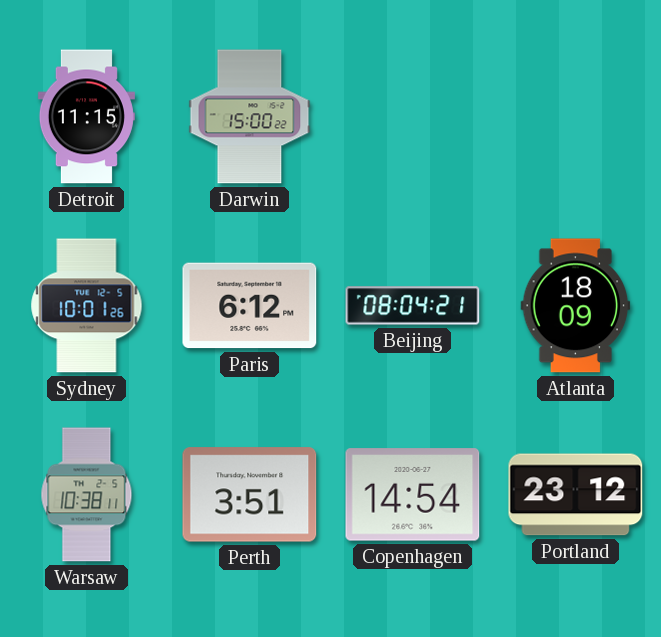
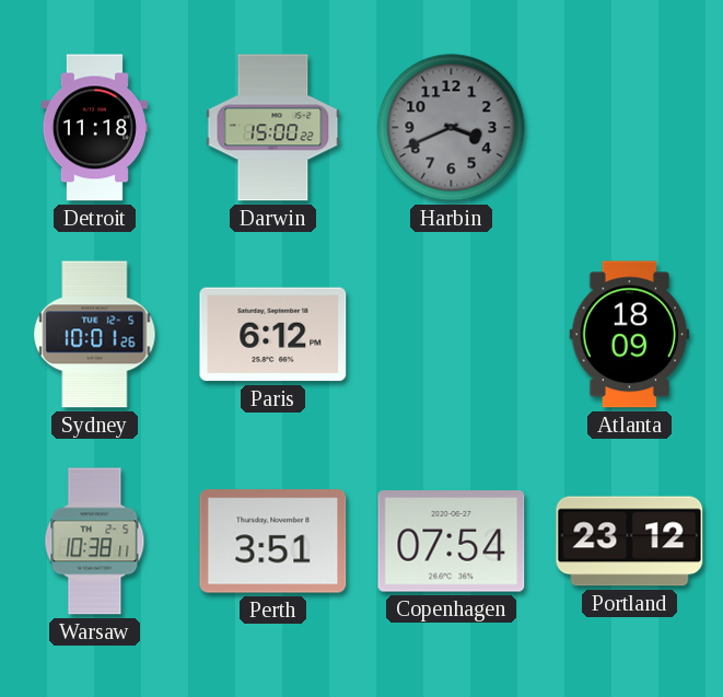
Detroit: 11:15 -> 11:18 (94, 128)
Harbin: none -> 3:41 (452, 128)
Beijing: 08:04 -> none (413, 306)
Copenhagen: 14:54 -> 07:54 (452, 542)
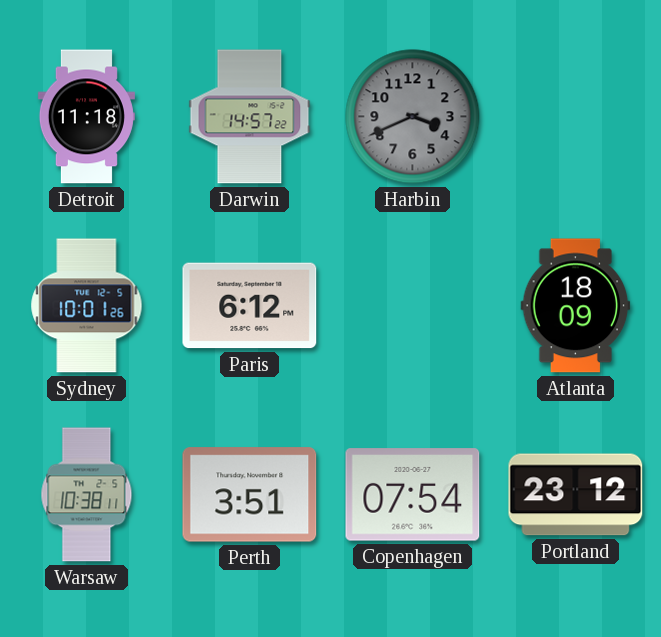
Darwin: 15:00 -> 14:57 (250, 117)
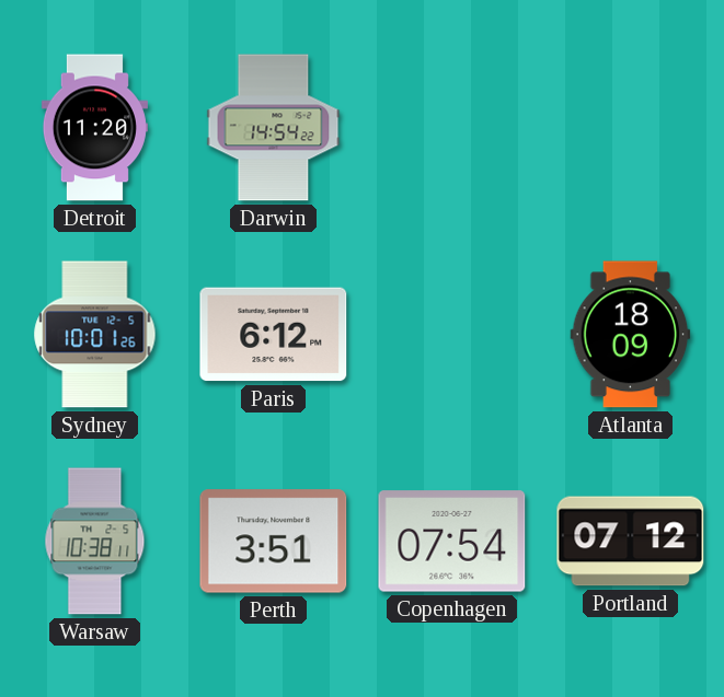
Detroit: 11:18 -> 11:20 (94, 128)
Darwin: 14:57 -> 14:54 (274, 128)
Harbin: 3:41 -> none (413, 117)
Portland: 23:12 -> 07:12 (631, 542)
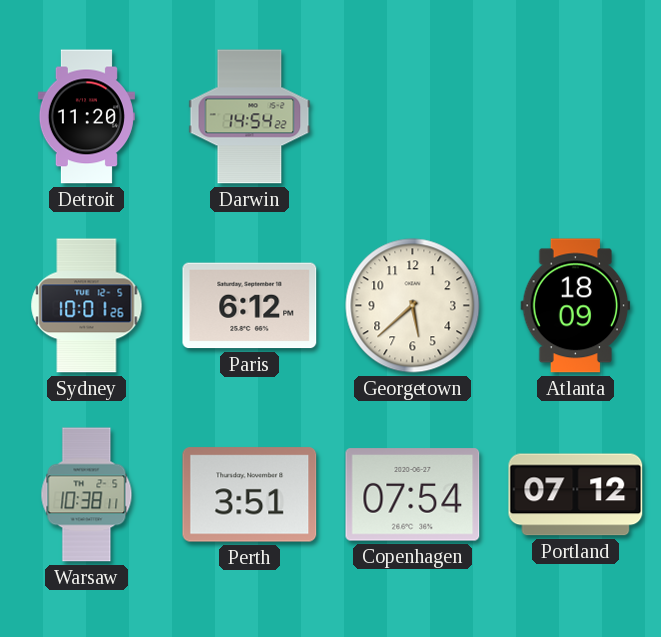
Georgetown: none -> 5:38 (413, 306)
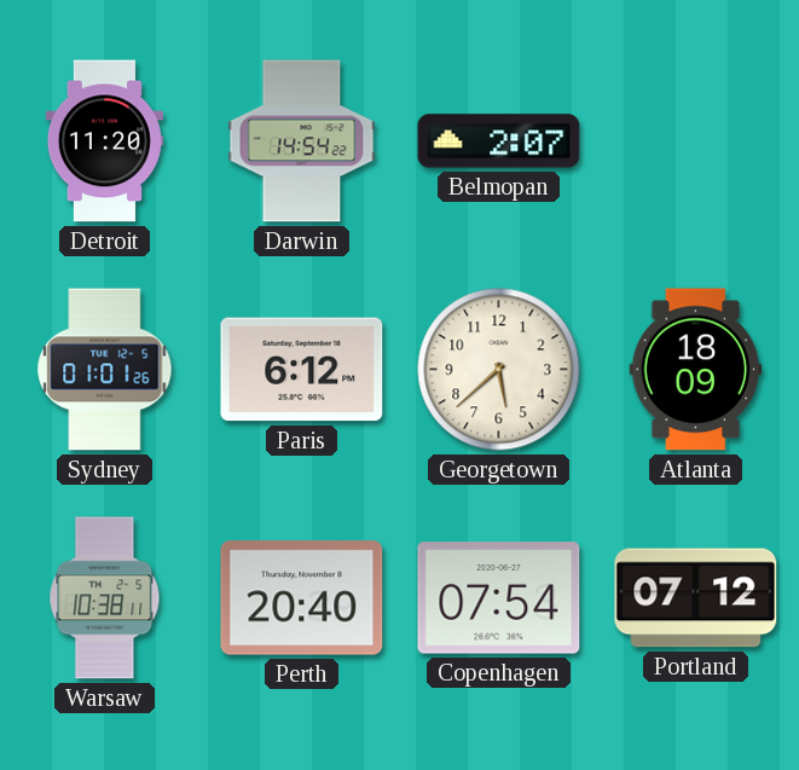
Belmopan: none -> 2:07 (499, 141)
Sydney: 10:01 -> 01:01 (105, 370)
Perth: 3:51 -> 20:40 (302, 598)
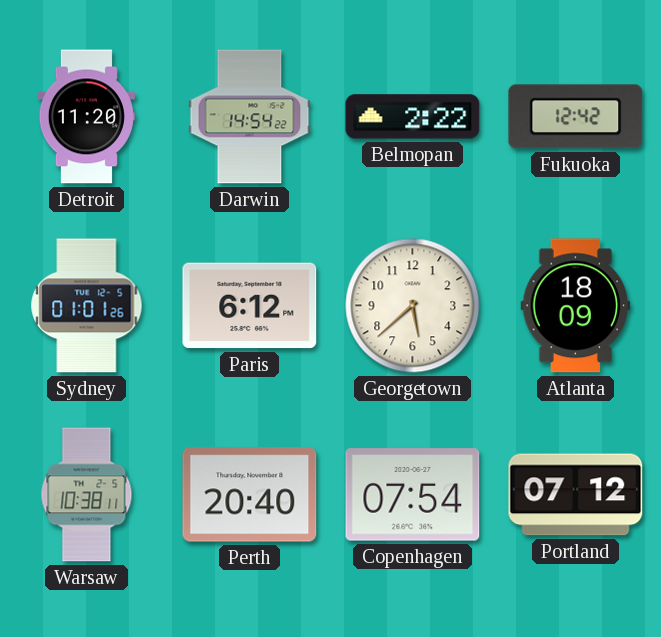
Belmopan: 2:07 -> 2:22 (413, 117)
Fukuoka: none -> 12:42 (576, 117)
